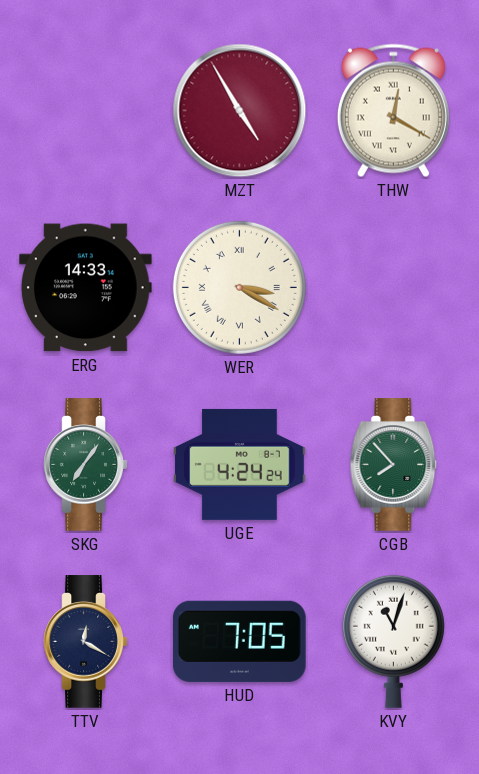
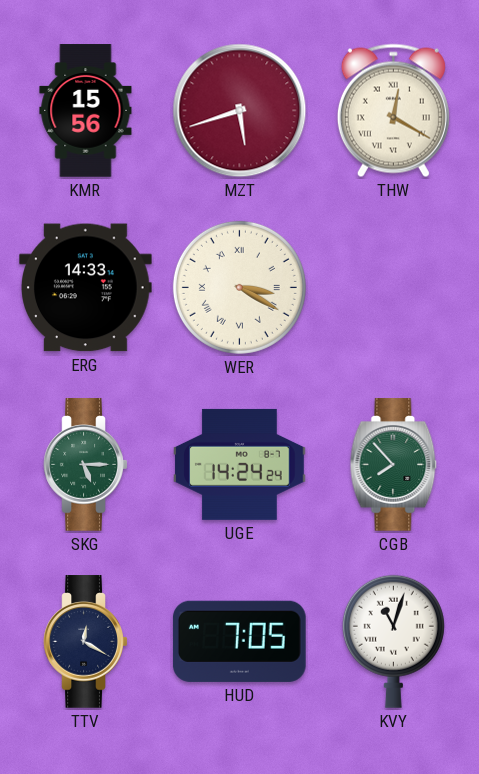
KMR: none -> 15:56 (86, 111)
MZT: 4:55 -> 5:42 (240, 111)
SKG: 7:06 -> 5:15 (86, 465)
UGE: 4:24 -> 14:24 (240, 464)
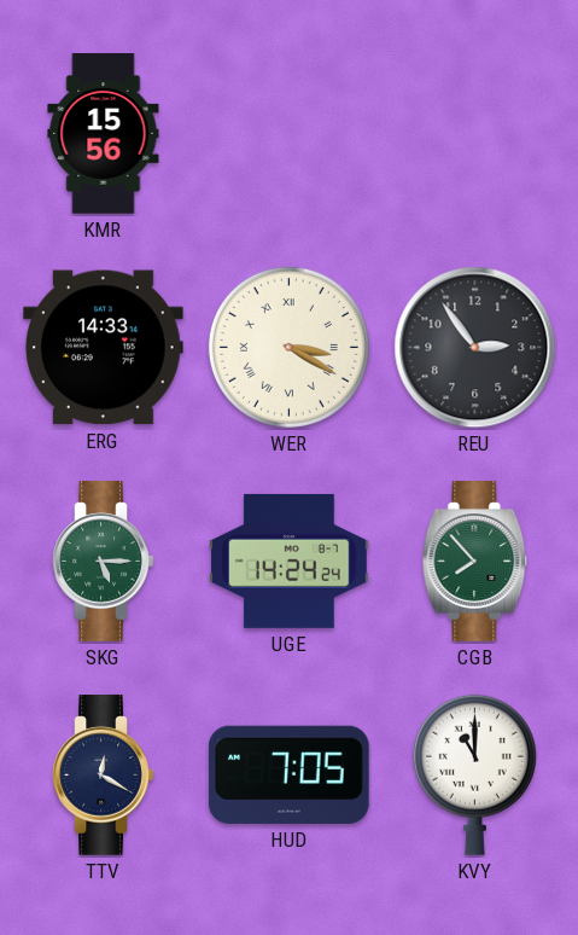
MZT: 5:42 -> none (240, 111)
THW: 12:20 -> none (393, 111)
REU: none -> 2:54 (475, 348)
KVY: 11:03 -> 11:00 (474, 774)
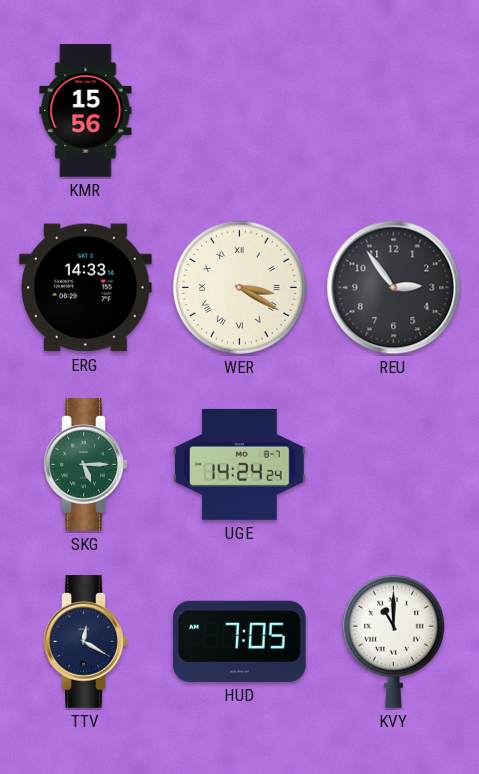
CGB: 7:53 -> none (475, 562)
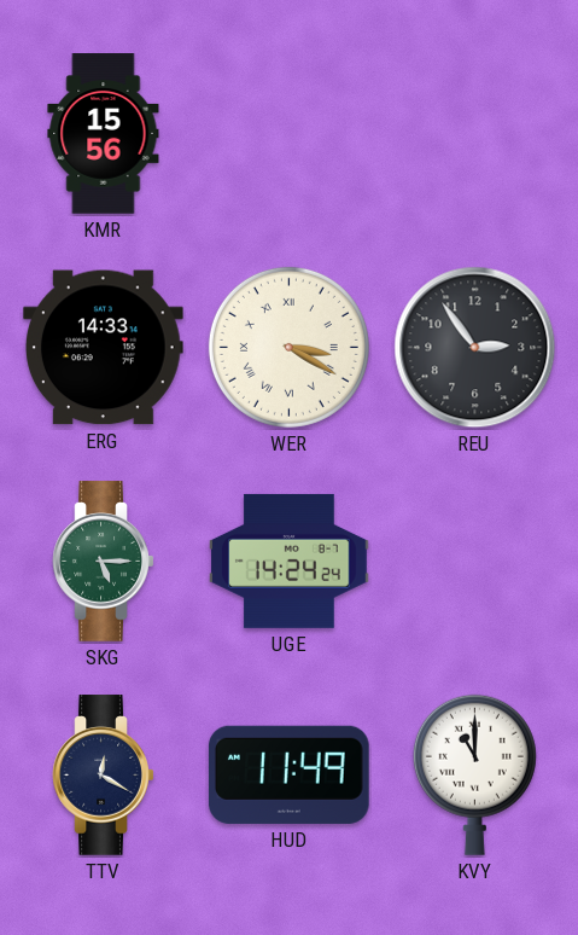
HUD: 7:05 -> 11:49 (288, 774)
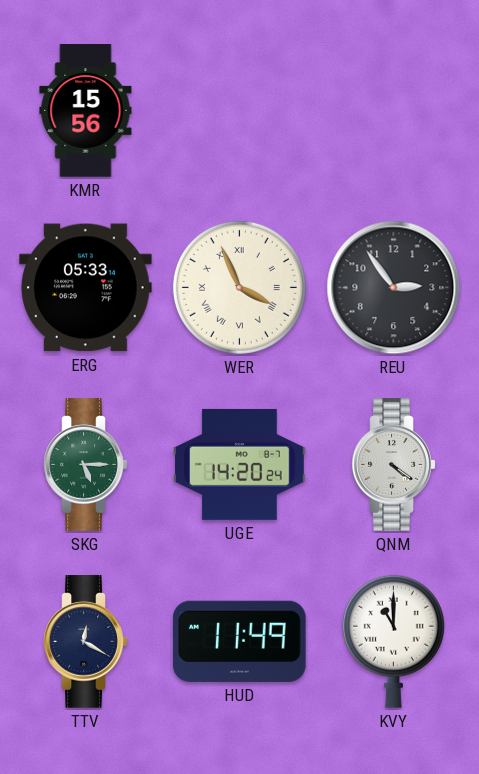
ERG: 14:33 -> 05:33 (86, 288)
WER: 3:20 -> 3:56 (239, 287)
UGE: 14:24 -> 14:20 (240, 464)
QNM: none -> 4:21 (394, 465)
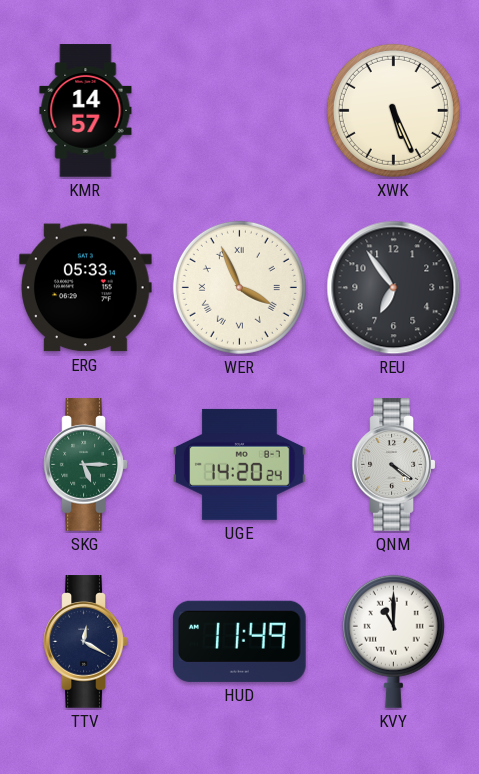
KMR: 15:56 -> 14:57 (86, 111)
XWK: none -> 5:26 (393, 110)
REU: 2:54 -> 6:54 (394, 288)
